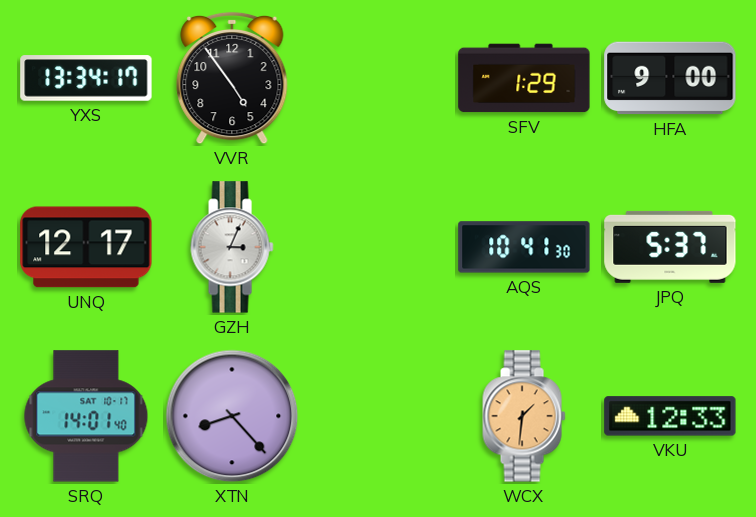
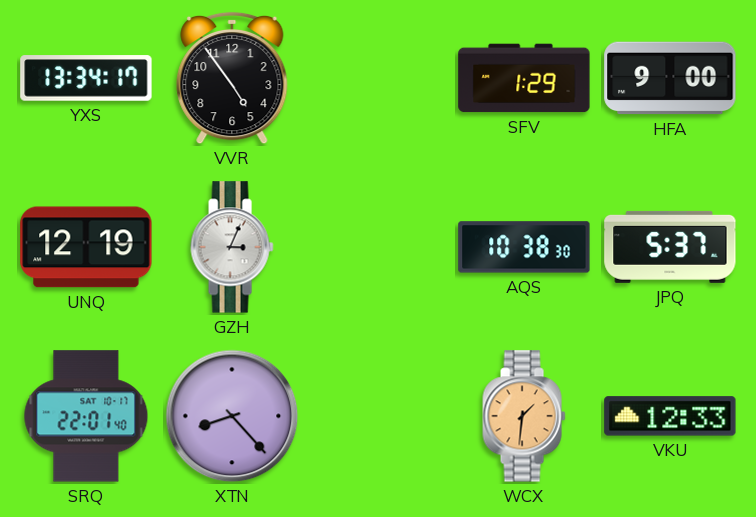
UNQ: 12:17 -> 12:19 (86, 247)
AQS: 10:41 -> 10:38 (524, 247)
SRQ: 14:01 -> 22:01 (86, 416)
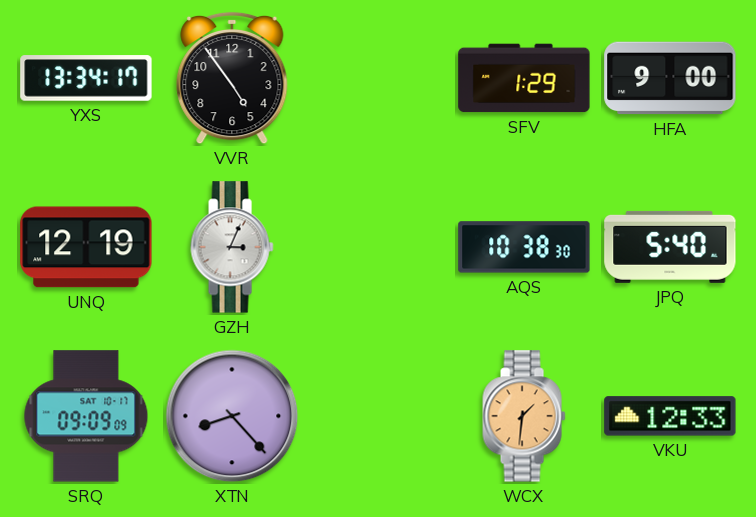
JPQ: 5:37 -> 5:40 (670, 247)
SRQ: 22:01 -> 09:09 (86, 416)
